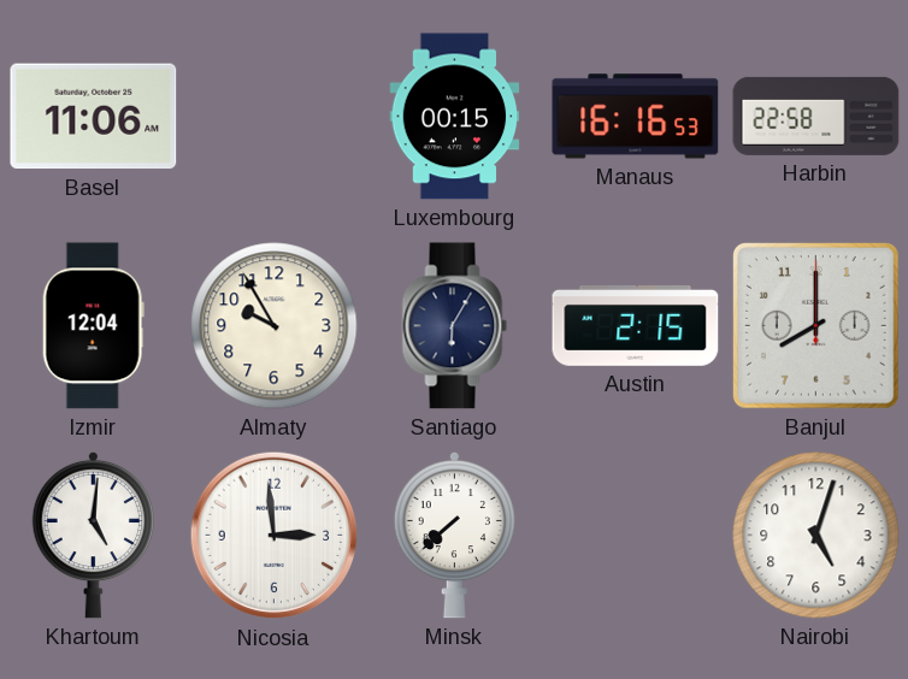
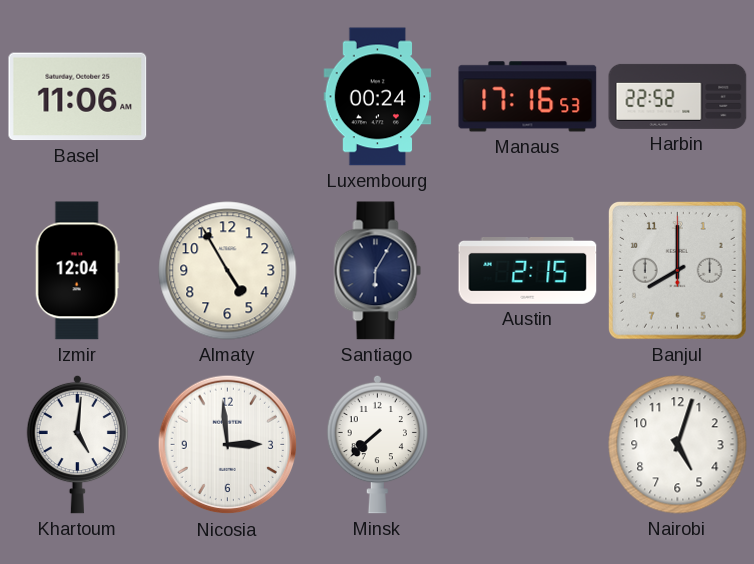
Luxembourg: 00:15 -> 00:24 (378, 97)
Manaus: 16:16 -> 17:16 (528, 97)
Harbin: 22:58 -> 22:52 (678, 96)
Almaty: 9:55 -> 4:55 (228, 271)
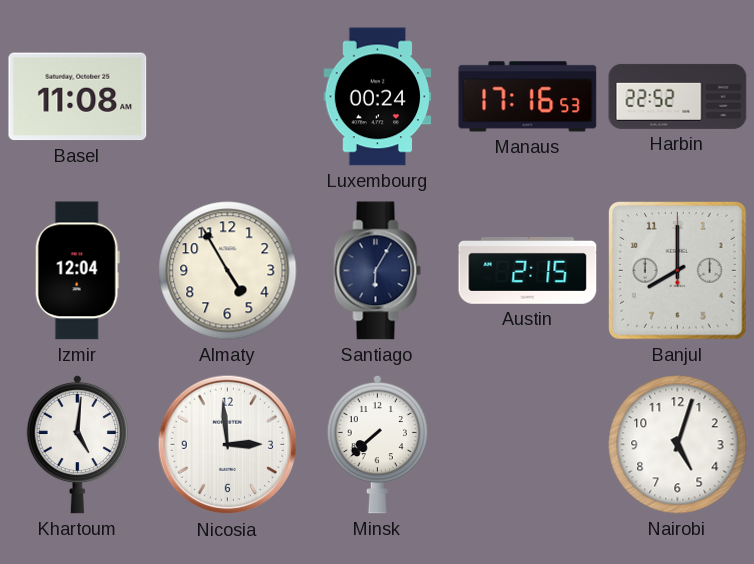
Basel: 11:06 -> 11:08 (78, 97)
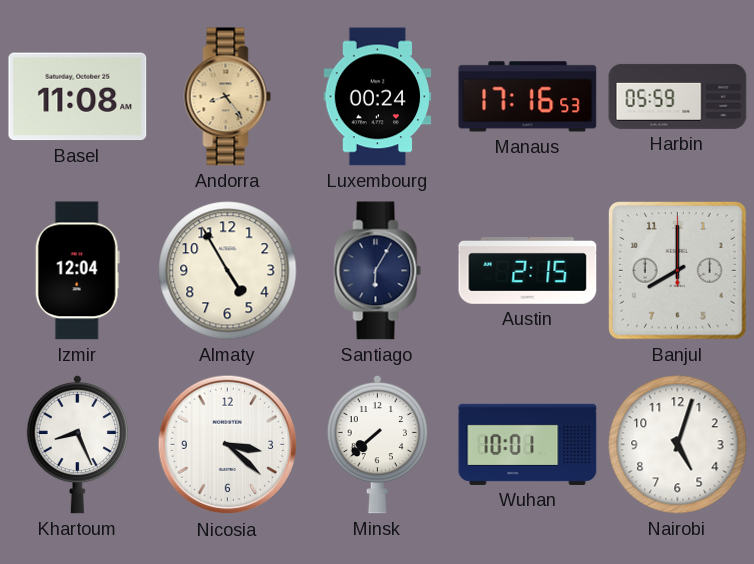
Andorra: none -> 8:24 (228, 97)
Harbin: 22:52 -> 05:59 (678, 96)
Khartoum: 5:01 -> 8:26 (77, 444)
Nicosia: 2:59 -> 3:22 (228, 445)
Wuhan: none -> 10:01 (528, 444)
